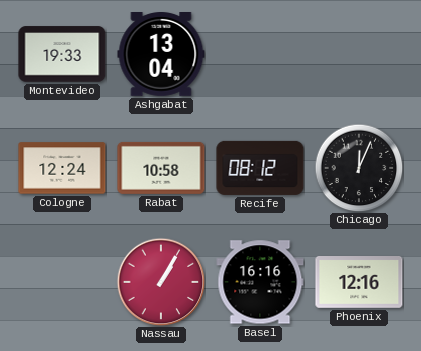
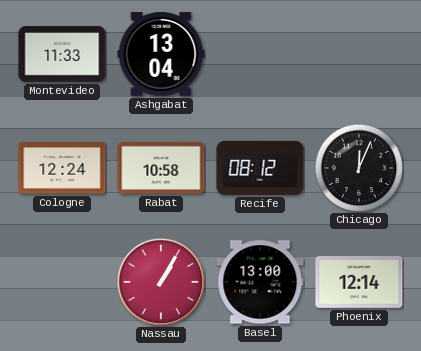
Montevideo: 19:33 -> 11:33 (62, 54)
Basel: 16:16 -> 13:00 (260, 282)
Phoenix: 12:16 -> 12:14 (359, 283)
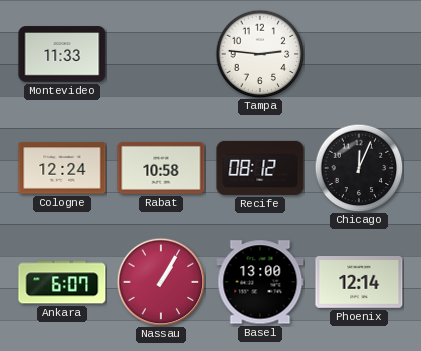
Ashgabat: 13:04 -> none (161, 55)
Tampa: none -> 2:46 (260, 54)
Ankara: none -> 6:07 (62, 282)
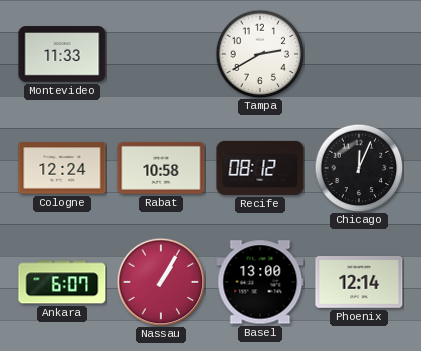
Tampa: 2:46 -> 2:40 (260, 54)
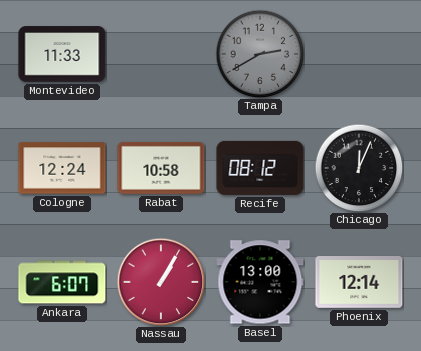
Tampa dial: white -> grey (260, 54)
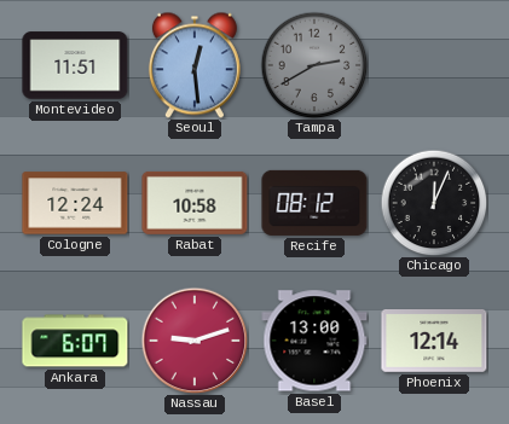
Montevideo: 11:33 -> 11:51 (75, 65)
Seoul: none -> 12:29 (195, 65)
Nassau: 1:05 -> 9:12 (195, 341)
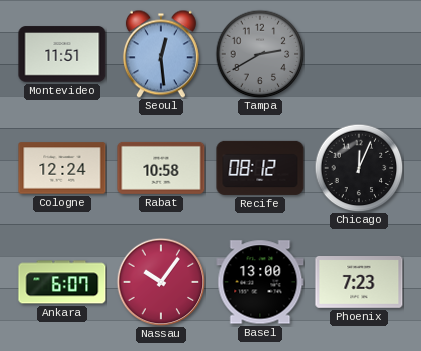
Nassau: 9:12 -> 10:06 (161, 282)
Phoenix: 12:14 -> 7:23 (359, 283)
